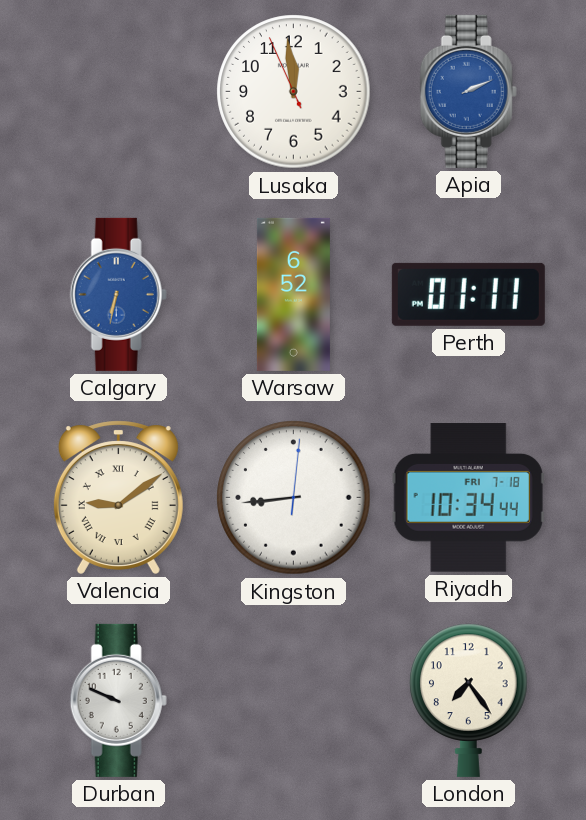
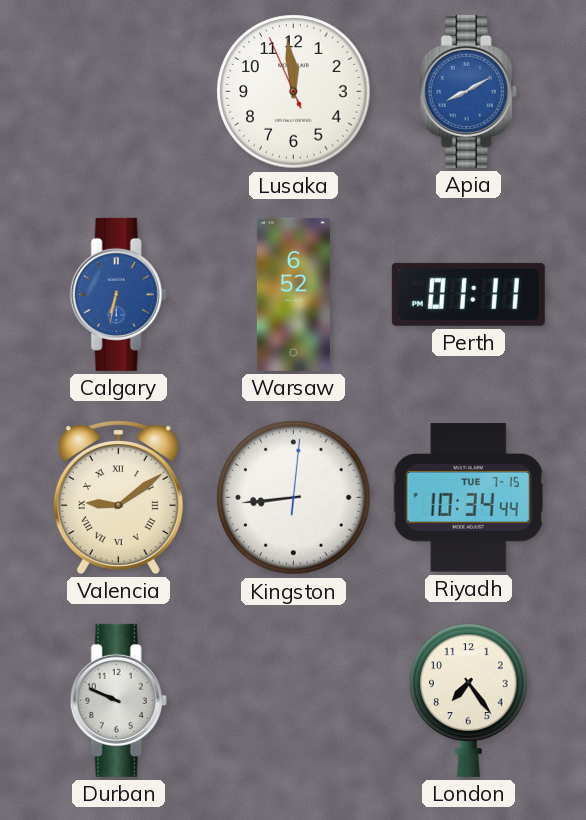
Apia: 2:11 -> 8:10 (468, 91)
Riyadh date: FRI 7-18 -> TUE 7-15 (468, 498)
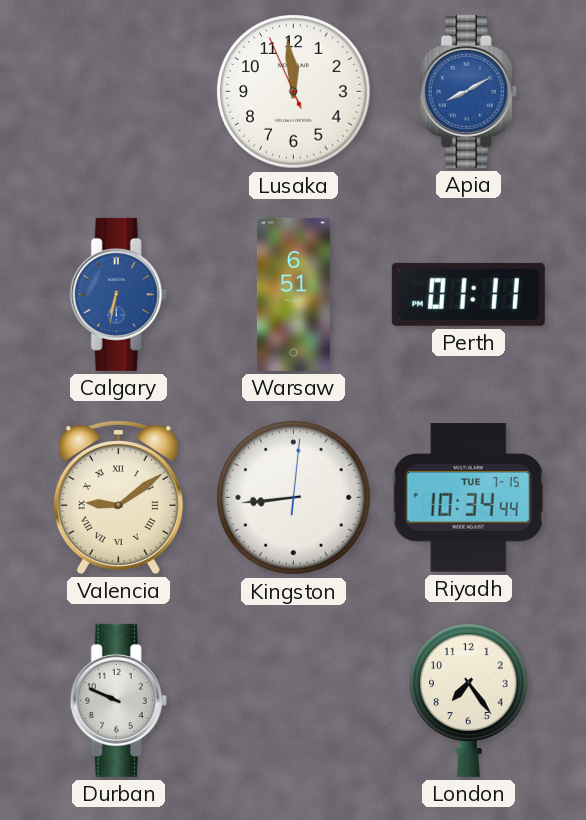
Warsaw: 6:52 -> 6:51 (293, 294)
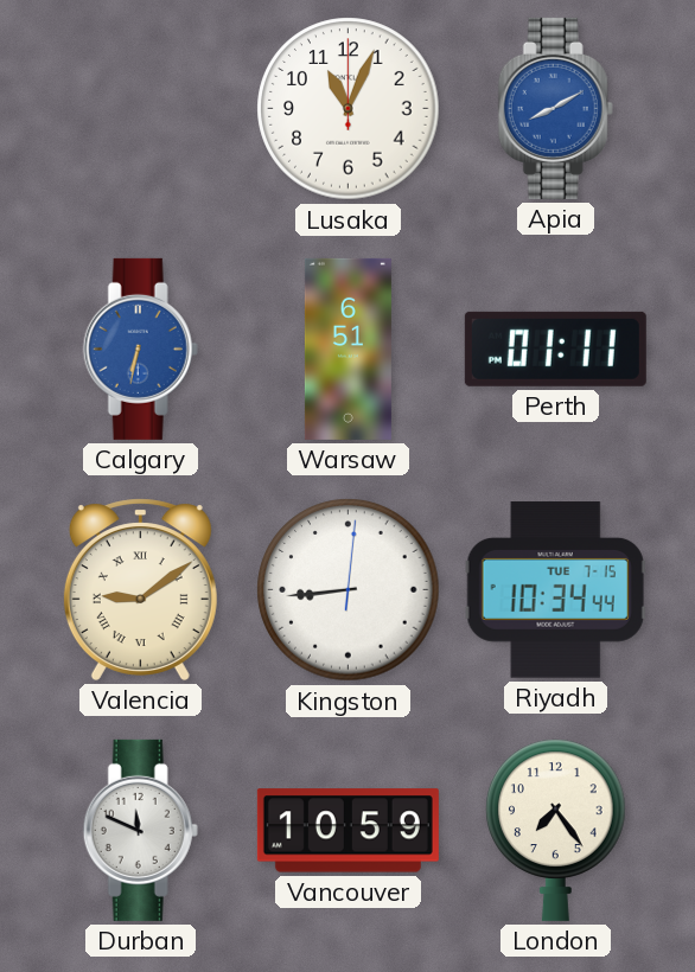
Lusaka: 11:58 -> 11:04 (349, 109)
Durban: 9:49 -> 11:49 (140, 830)
Vancouver: none -> 10:59 (347, 831)
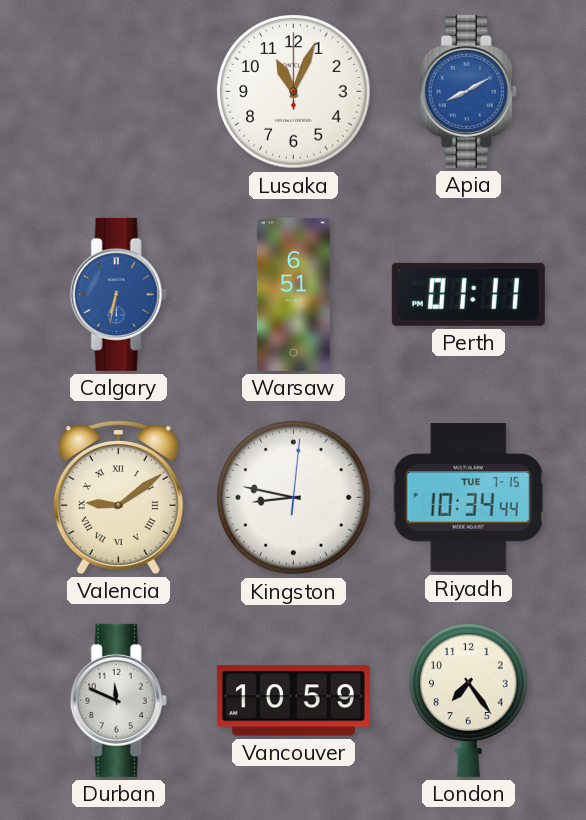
Kingston: 8:44 -> 8:47 (294, 498)
